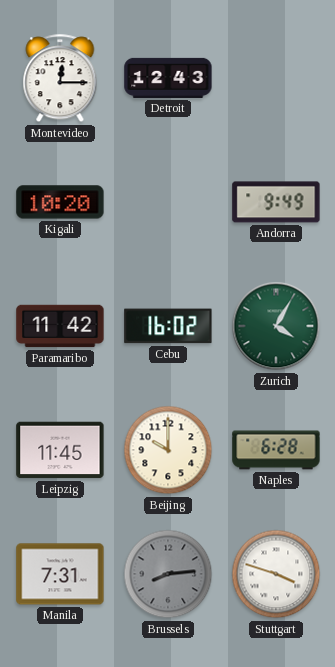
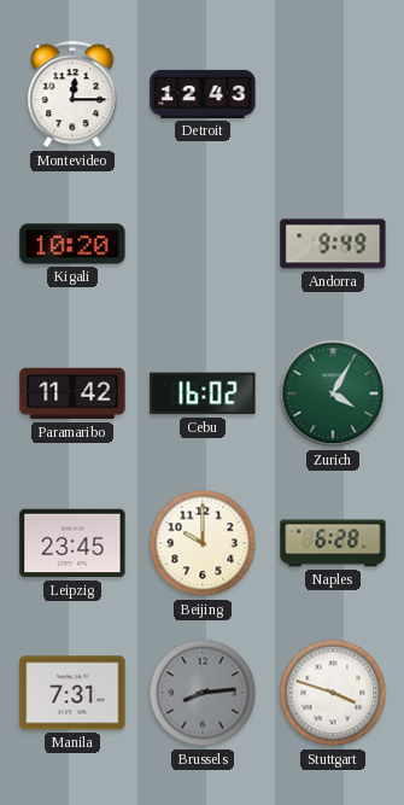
Leipzig: 11:45 -> 23:45 (72, 543)
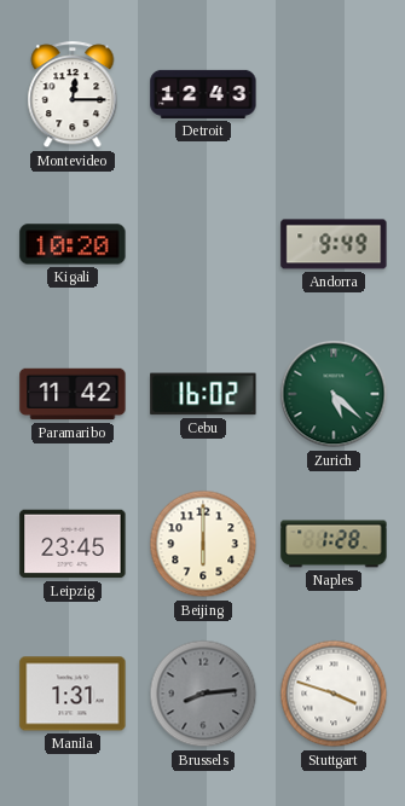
Zurich: 4:05 -> 5:22 (334, 394)
Beijing: 10:00 -> 6:00 (203, 544)
Naples: 6:28 -> 1:28 (334, 544)
Manila: 7:31 -> 1:31 (73, 694)
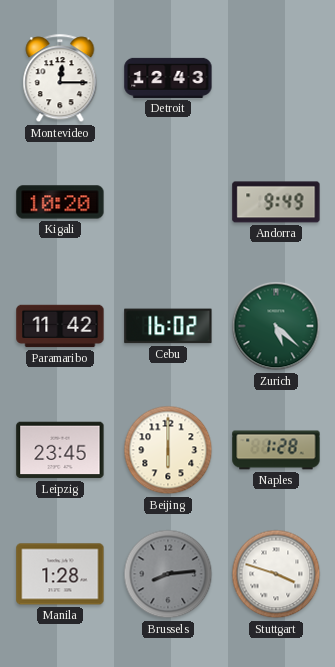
Manila: 1:31 -> 1:28 (60, 574)
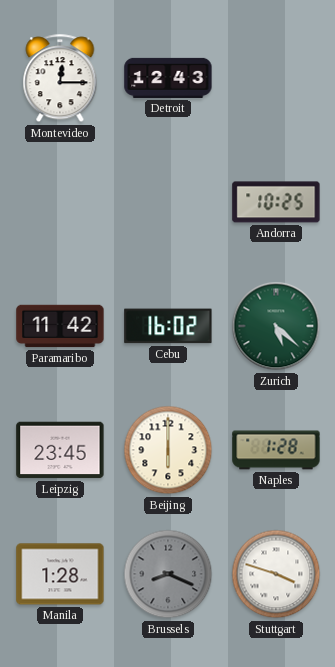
Kigali: 10:20 -> none (60, 202)
Andorra: 9:49 -> 10:25 (276, 202)
Brussels: 8:14 -> 8:19 (168, 574)
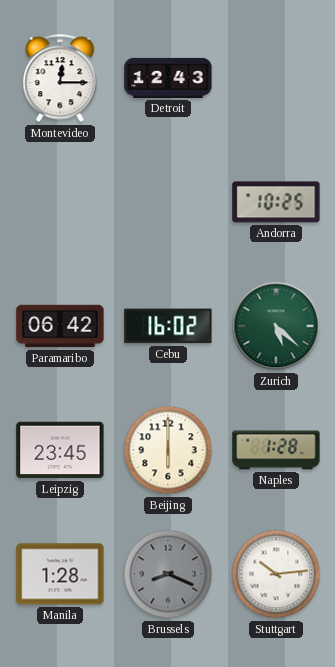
Paramaribo: 11:42 -> 06:42 (60, 326)
Stuttgart: 3:48 -> 10:14 (276, 574)
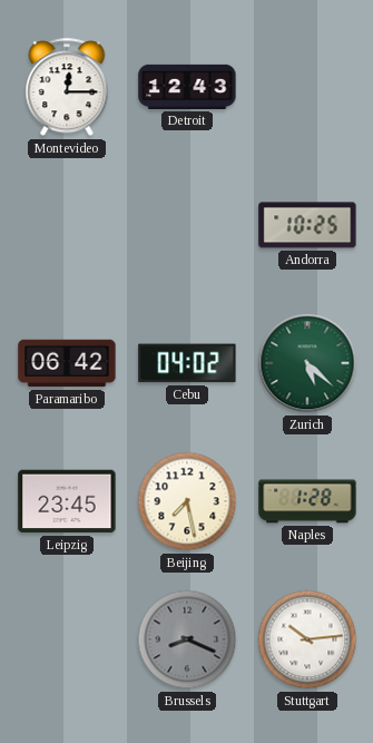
Cebu: 16:02 -> 04:02 (187, 363)
Beijing: 6:00 -> 7:28 (187, 501)
Manila: 1:28 -> none (60, 574)
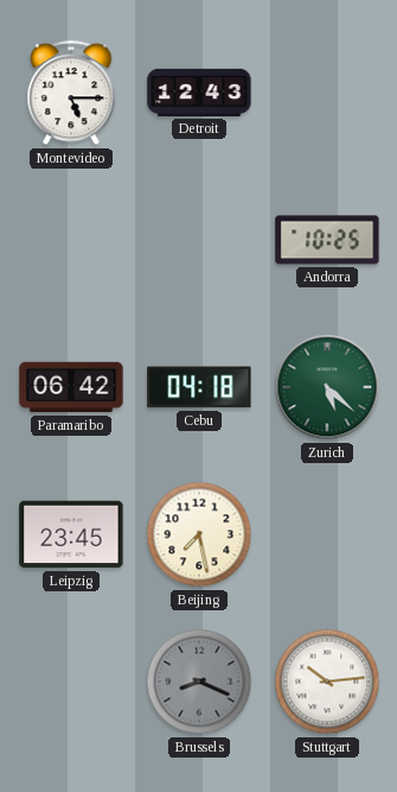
Montevideo: 12:15 -> 5:15 (71, 94)
Cebu: 04:02 -> 04:18 (199, 387)
Naples: 1:28 -> none (307, 501)
